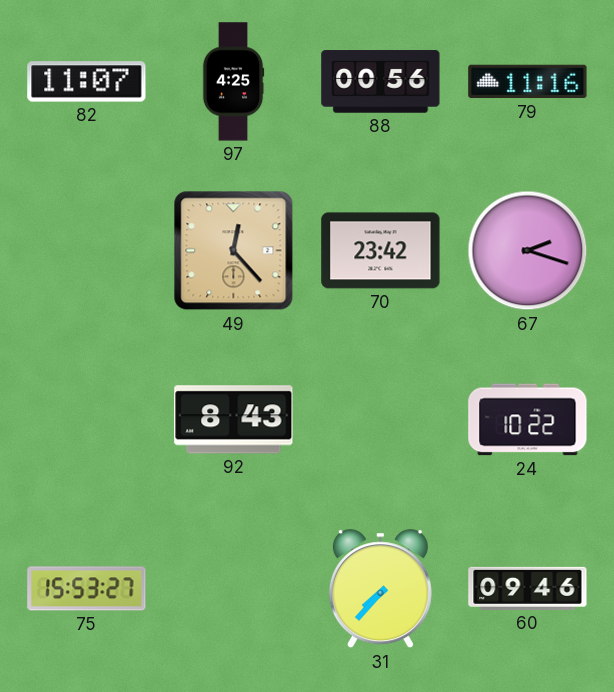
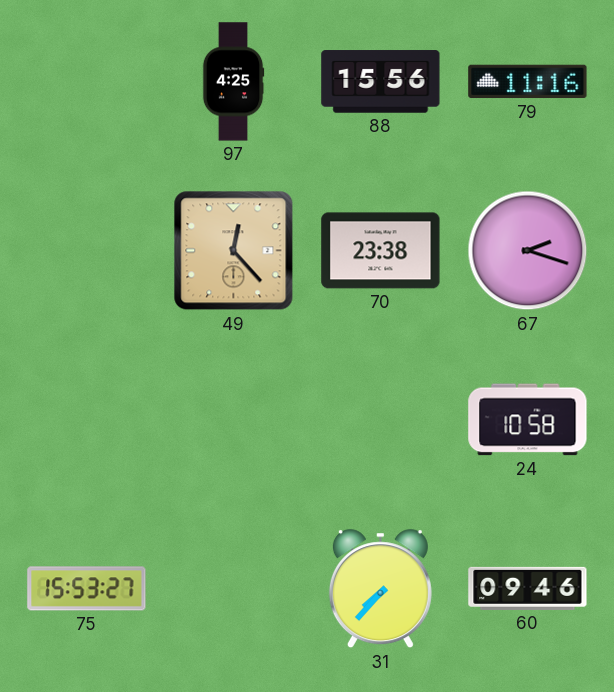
82: 11:07 -> none (87, 82)
88: 00:56 -> 15:56 (381, 82)
70: 23:42 -> 23:38 (381, 251)
92: 8:43 -> none (234, 420)
24: 10:22 -> 10:58 (528, 420)
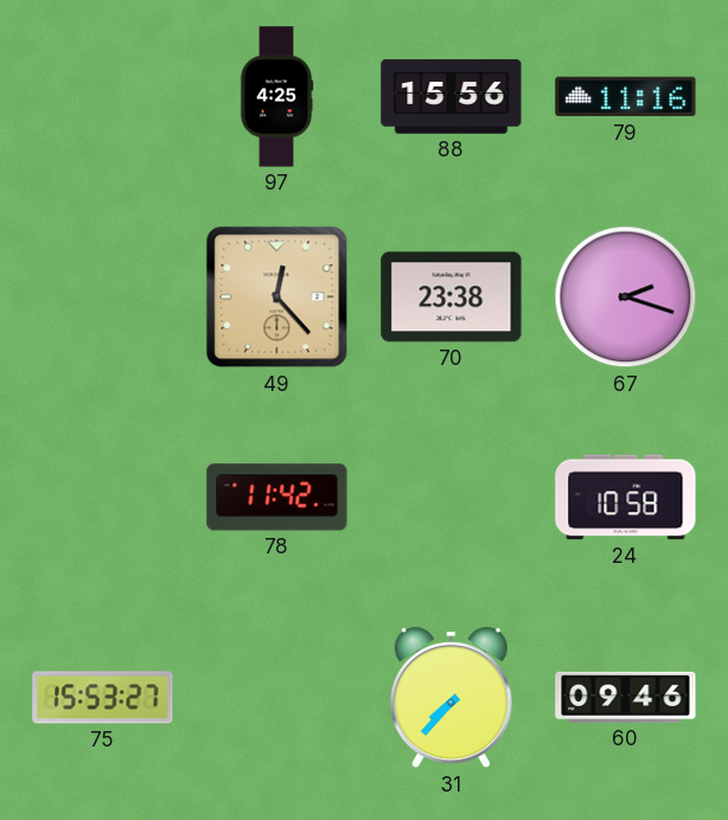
78: none -> 11:42 (277, 498)
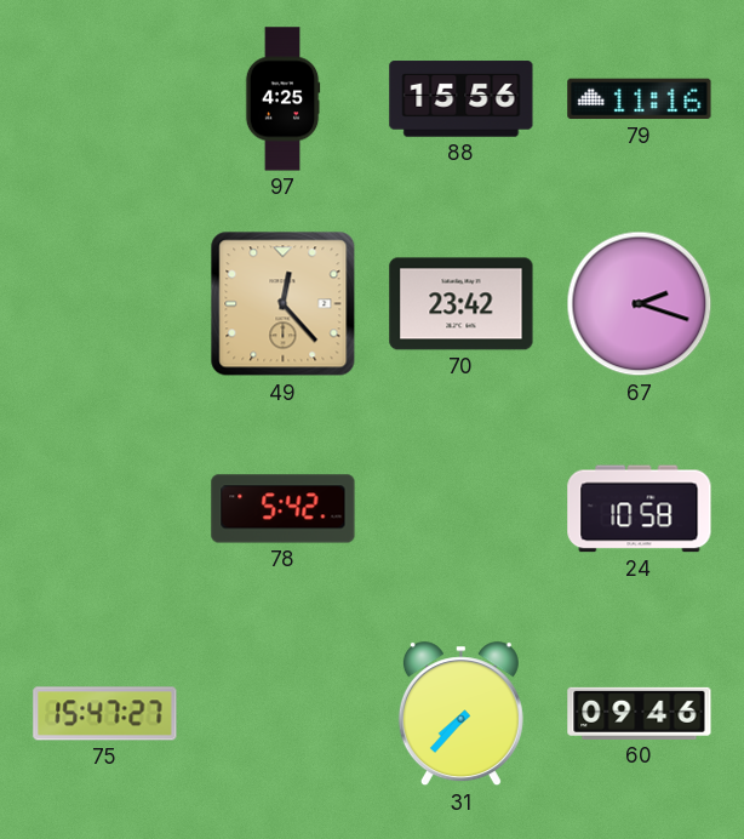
70: 23:38 -> 23:42 (462, 304)
78: 11:42 -> 5:42 (284, 509)
75: 15:53 -> 15:47 (105, 714)
